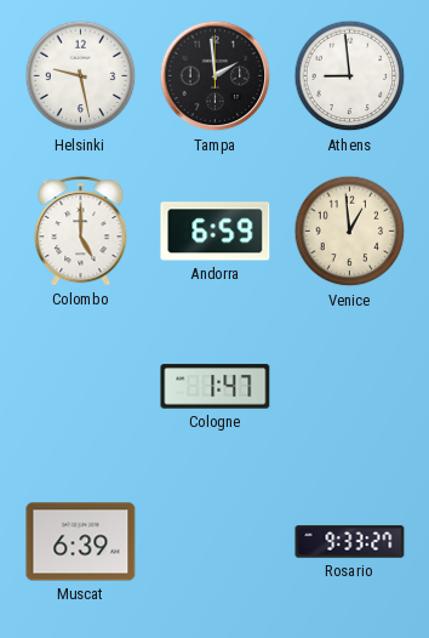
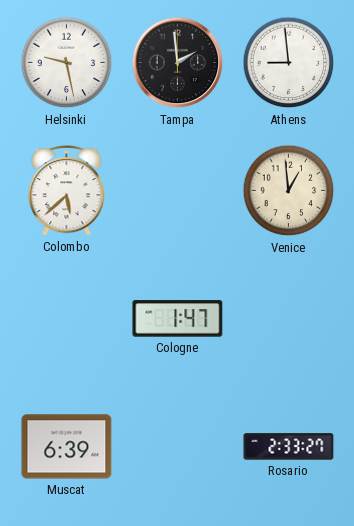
Colombo: 5:00 -> 5:38 (67, 191)
Andorra: 6:59 -> none (216, 232)
Rosario: 9:33 -> 2:33 (289, 447)
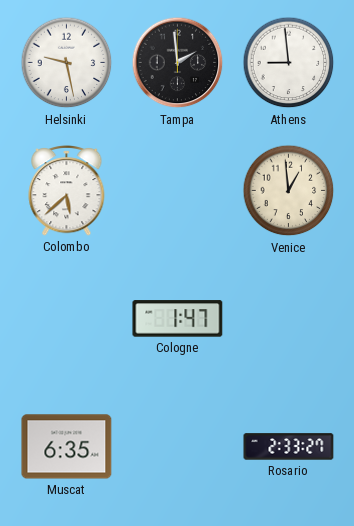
Muscat: 6:39 -> 6:35 (67, 447)
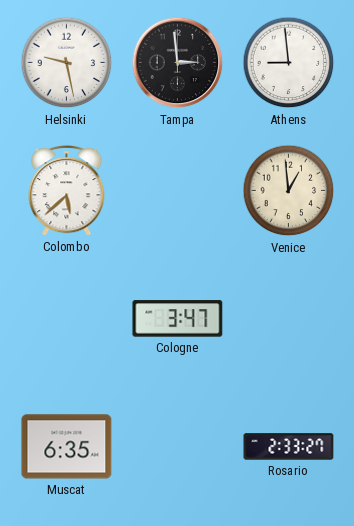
Tampa: 1:59 -> 2:59 (178, 63)
Cologne: 1:47 -> 3:47 (178, 319)
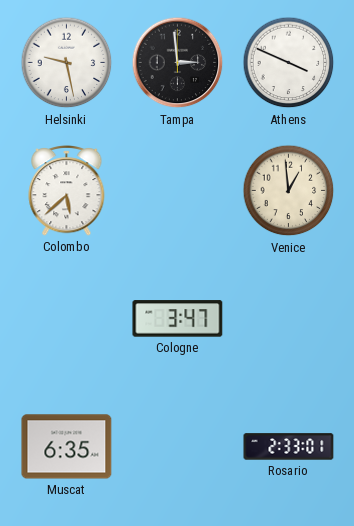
Athens: 8:59 -> 3:49 (289, 63)
Rosario: 2:33:27 -> 2:33:01 (289, 447)
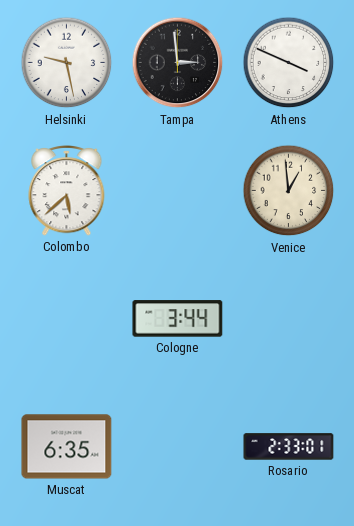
Cologne: 3:47 -> 3:44 (178, 319)
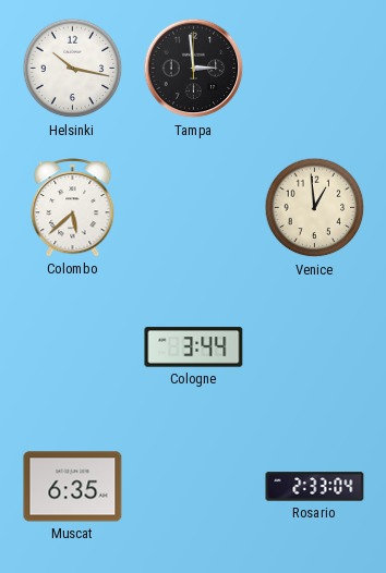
Helsinki: 9:28 -> 10:17 (73, 69)
Athens: 3:49 -> none (289, 63)
Rosario: 2:33:01 -> 2:33:04 (315, 487)
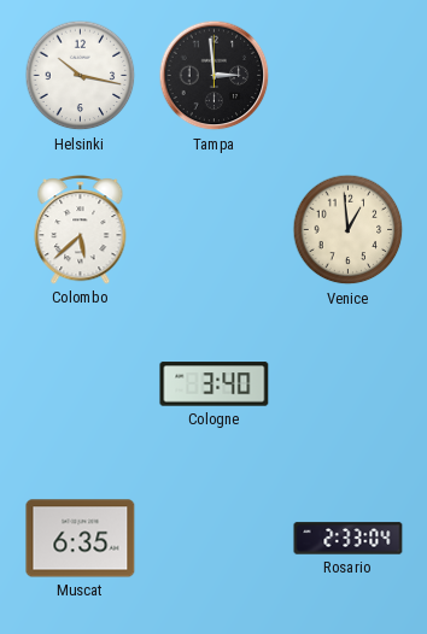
Cologne: 3:44 -> 3:40 (215, 384)
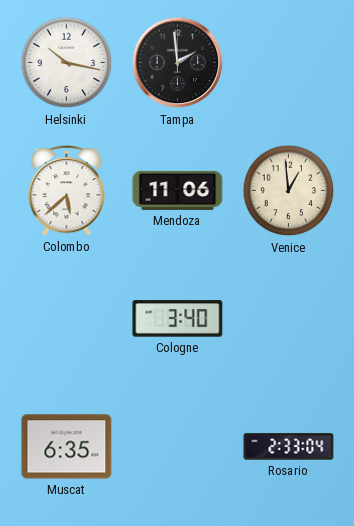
Tampa: 2:59 -> 1:59 (178, 63)
Mendoza: none -> 11:06 (178, 190)
